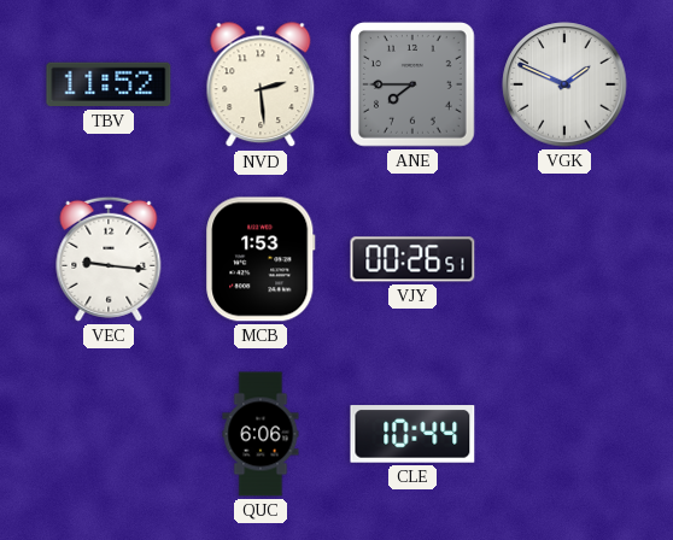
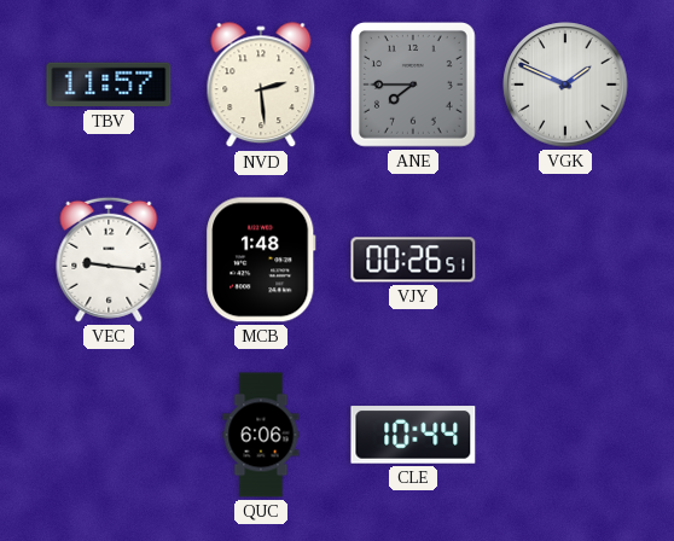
TBV: 11:52 -> 11:57 (109, 85)
MCB: 1:53 -> 1:48 (261, 260)
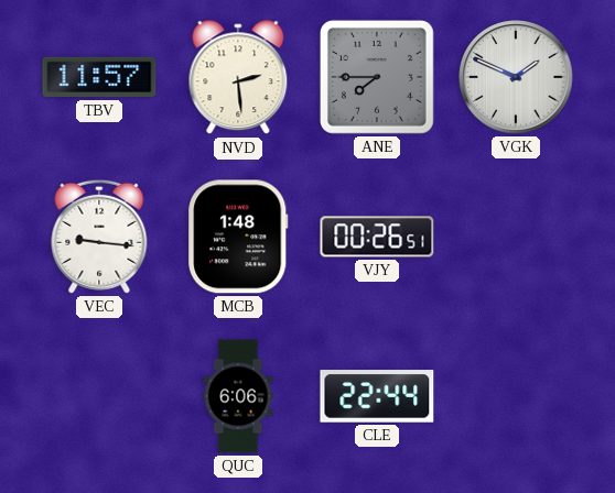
CLE: 10:44 -> 22:44 (377, 396)
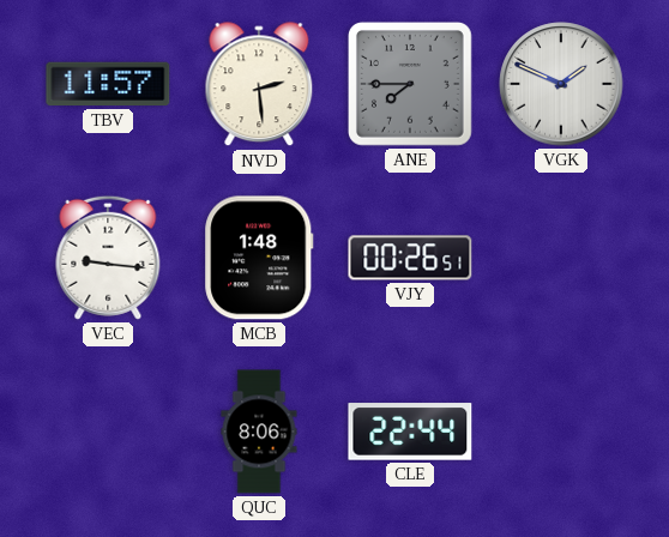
QUC: 6:06 -> 8:06 (259, 432)
